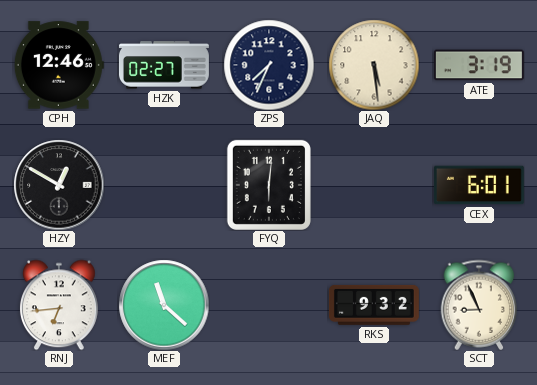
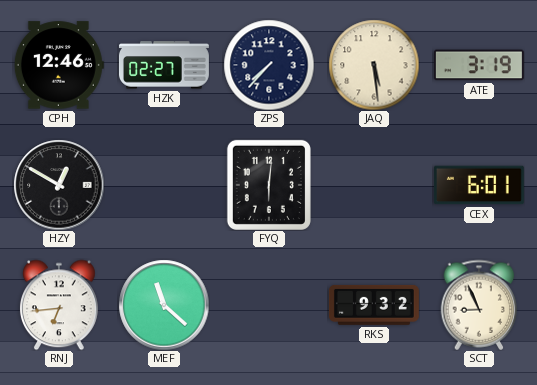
ZPS: 7:34 -> 7:37 (269, 65)
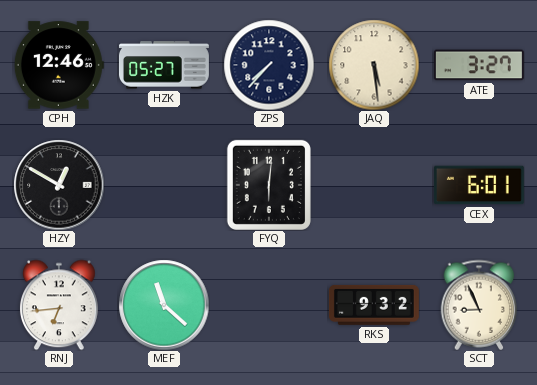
HZK: 02:27 -> 05:27 (164, 65)
ATE: 3:19 -> 3:27 (479, 65)
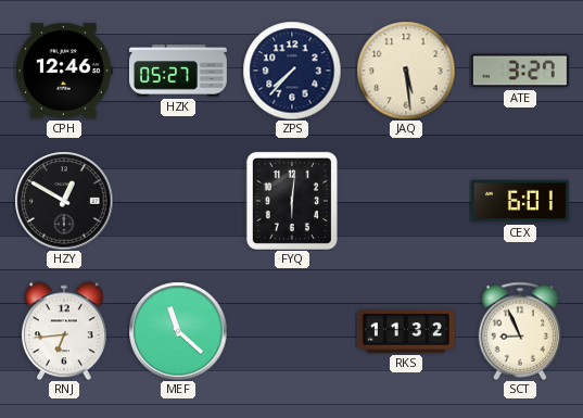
RKS: 9:32 -> 11:32 (406, 331)
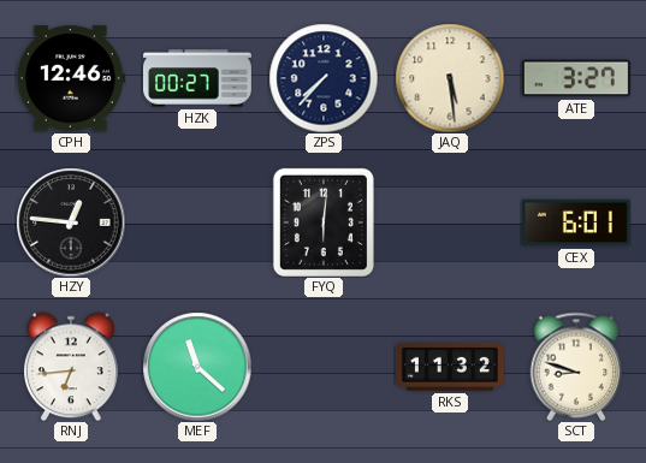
HZK: 05:27 -> 00:27 (197, 78)
HZY: 12:50 -> 12:46 (71, 222)
SCT: 8:56 -> 8:48 (576, 367)
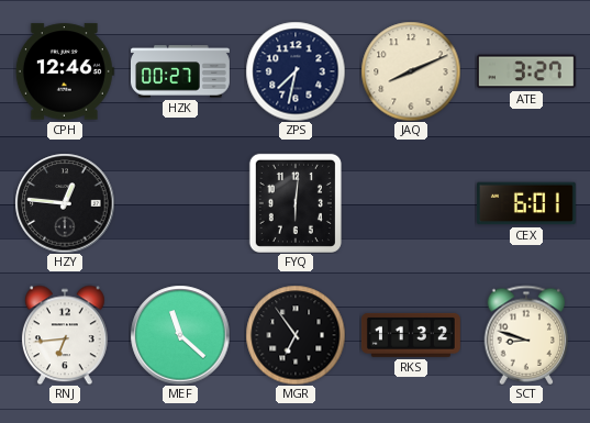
ZPS: 7:37 -> 7:32 (296, 71)
JAQ: 5:29 -> 8:11 (411, 71)
MGR: none -> 6:54 (296, 335)
